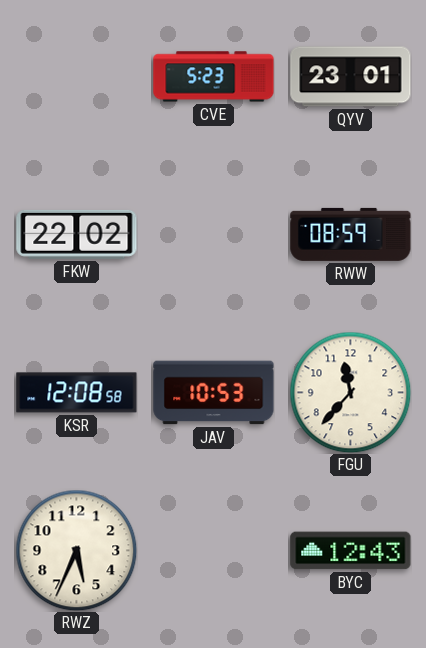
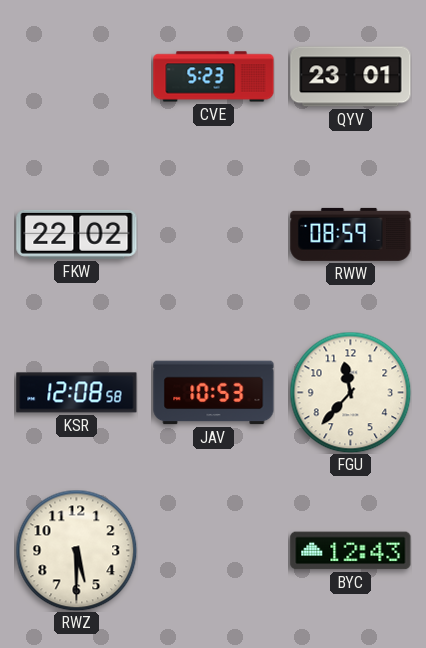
RWZ: 5:34 -> 5:30 (76, 550)
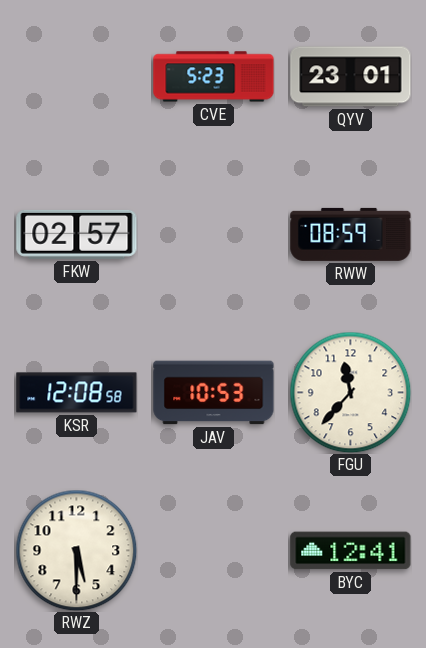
FKW: 22:02 -> 02:57 (77, 234)
BYC: 12:43 -> 12:41 (351, 551)
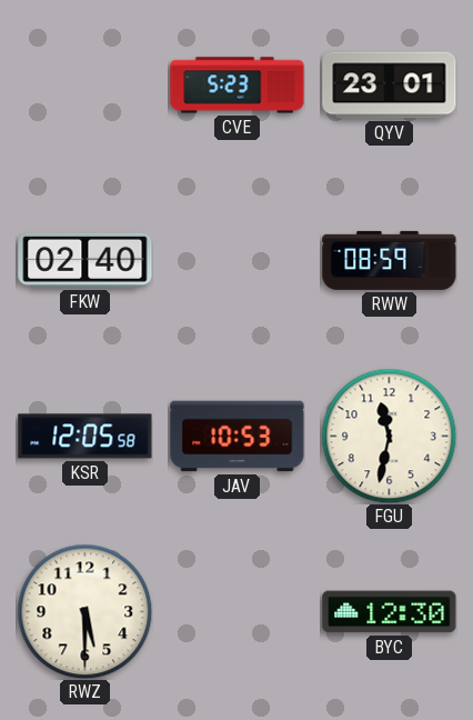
FKW: 02:57 -> 02:40 (85, 260)
KSR: 12:08 -> 12:05 (85, 437)
FGU: 11:37 -> 11:32 (389, 436)
BYC: 12:41 -> 12:30 (390, 612)
